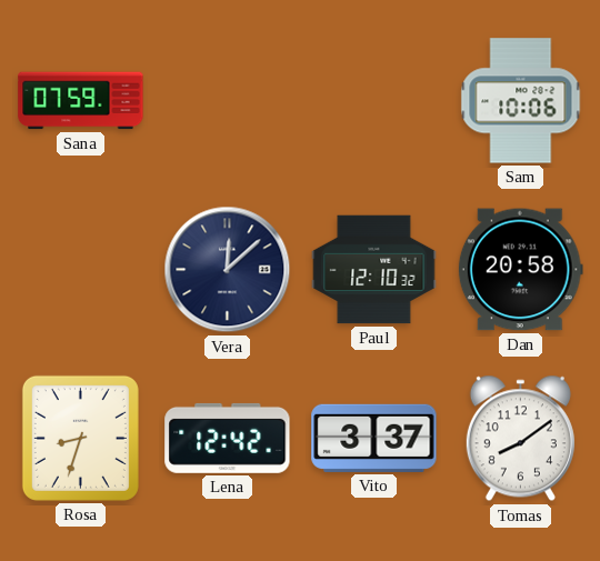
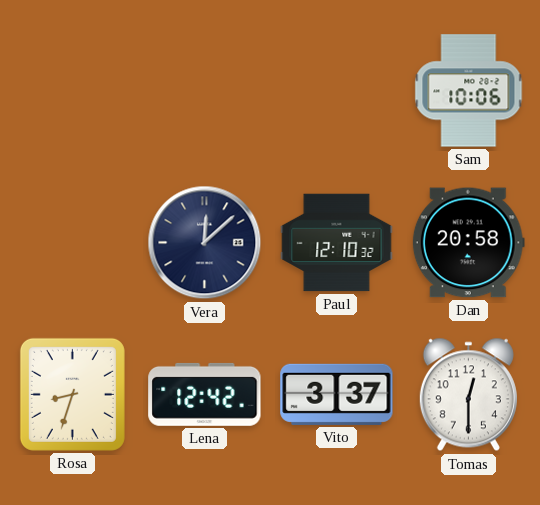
Sana: 07:59 -> none (81, 101)
Tomas: 8:09 -> 12:30 (468, 395)
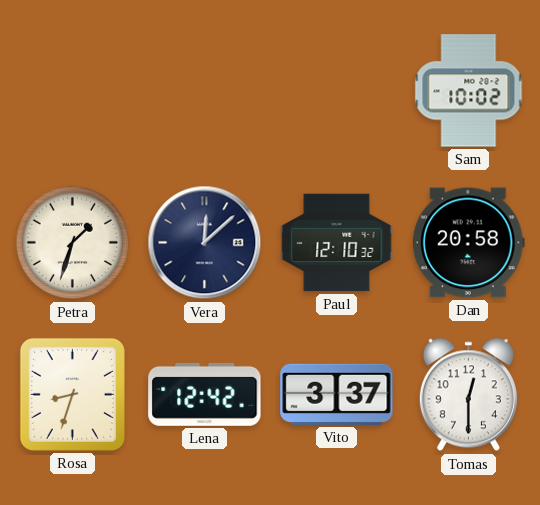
Sam: 10:06 -> 10:02 (469, 91)
Petra: none -> 1:33 (73, 243)
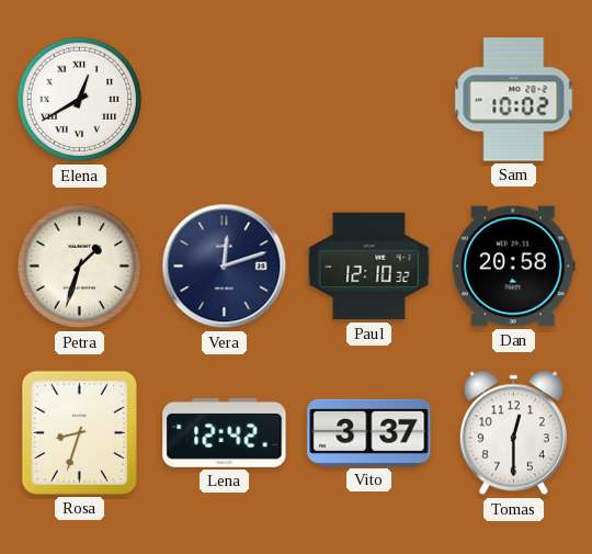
Elena: none -> 12:40 (80, 100)
Vera: 12:08 -> 12:12 (225, 267)
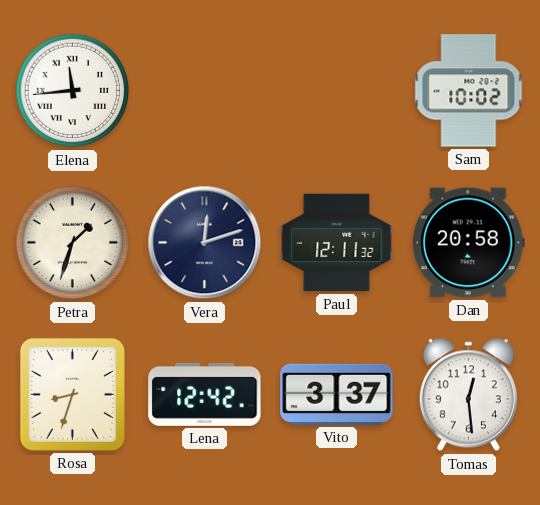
Elena: 12:40 -> 11:44 (73, 91)
Paul: 12:10 -> 12:11 (337, 243)
Tomas: 12:30 -> 12:29 (468, 395)
